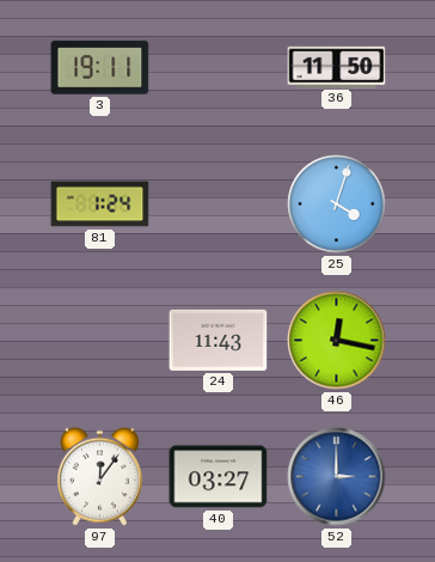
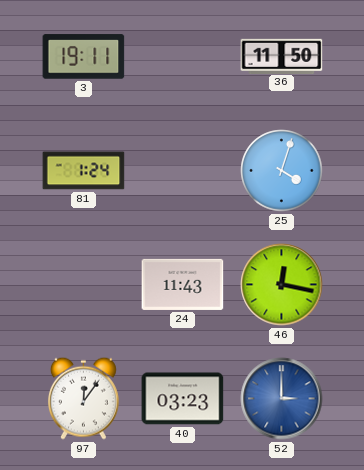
40: 03:27 -> 03:23 (183, 399)
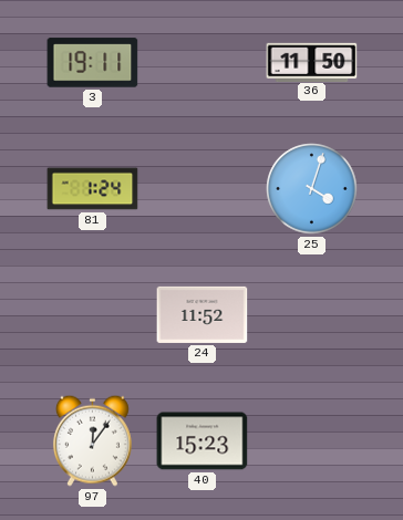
24: 11:43 -> 11:52 (203, 314)
46: 12:17 -> none (282, 285)
40: 03:23 -> 15:23 (203, 441)
52: 3:00 -> none (282, 399)
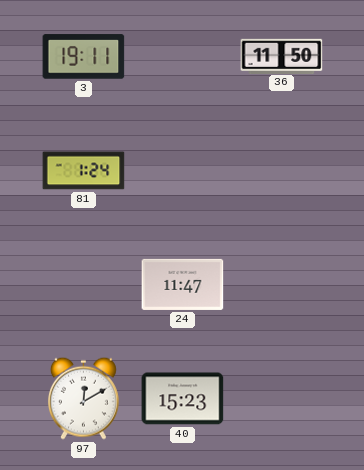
25: 4:03 -> none (312, 189)
24: 11:52 -> 11:47 (183, 284)
97: 12:06 -> 12:10 (83, 398)
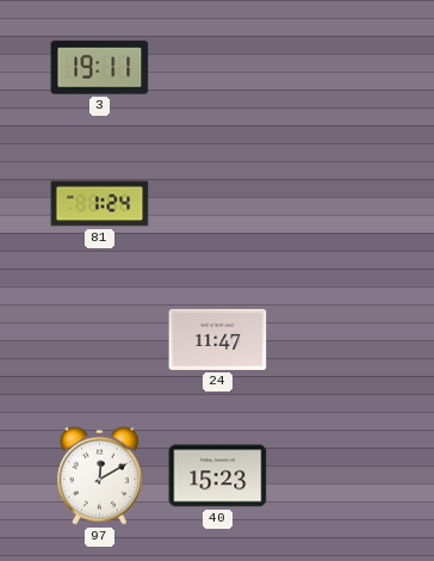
36: 11:50 -> none (282, 56)
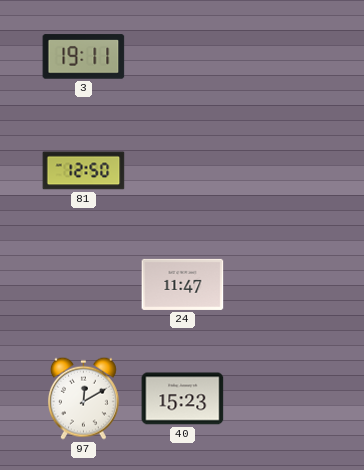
81: 1:24 -> 12:50 (84, 171)
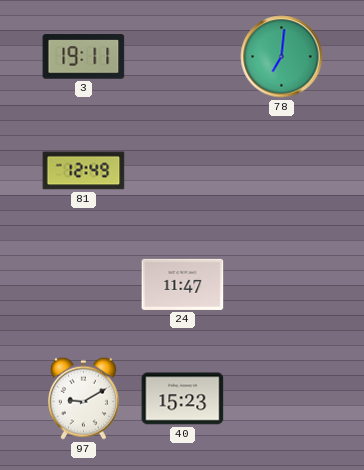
78: none -> 7:01 (282, 57)
81: 12:50 -> 12:49 (84, 171)
97: 12:10 -> 9:10 (83, 398)
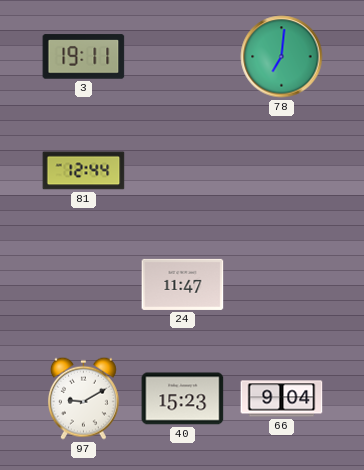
81: 12:49 -> 12:44 (84, 171)
66: none -> 9:04 (282, 399)
